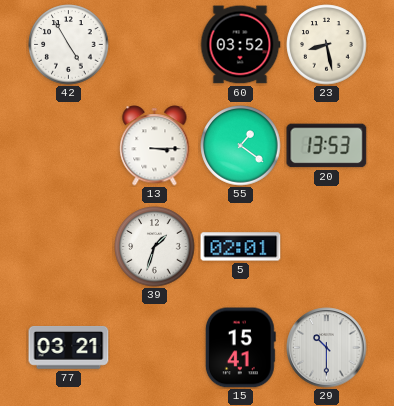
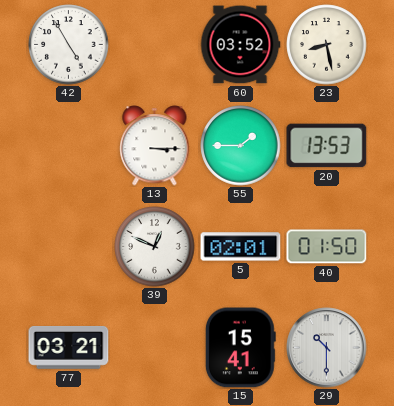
55: 1:21 -> 1:45 (241, 146)
39: 1:33 -> 12:49 (155, 247)
40: none -> 01:50 (327, 247)
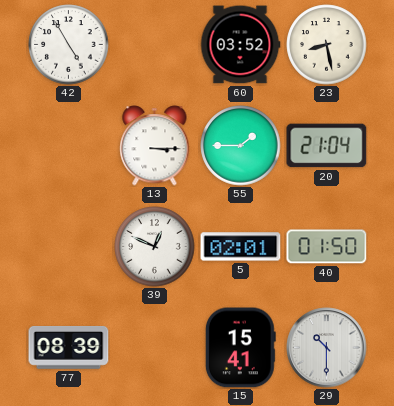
20: 13:53 -> 21:04 (327, 146)
77: 03:21 -> 08:39 (69, 348)
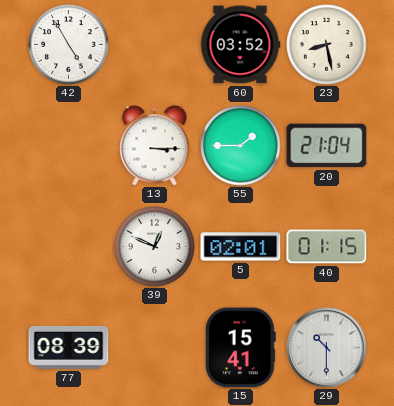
40: 01:50 -> 01:15 (327, 247)
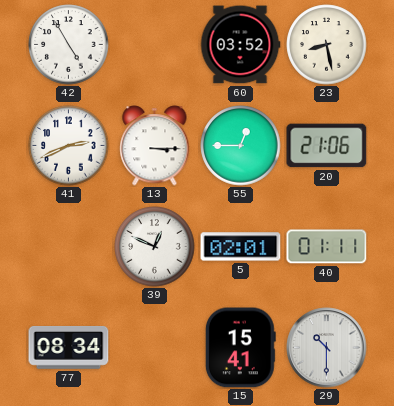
41: none -> 2:41 (69, 146)
55: 1:45 -> 12:45 (241, 146)
20: 21:04 -> 21:06 (327, 146)
40: 01:15 -> 01:11 (327, 247)
77: 08:39 -> 08:34 (69, 348)
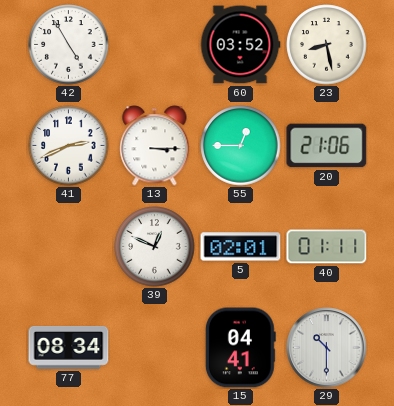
15: 15:41 -> 04:41 (240, 348)
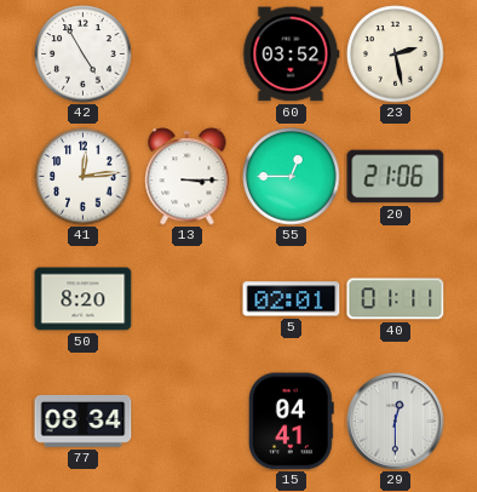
23: 8:28 -> 2:28 (396, 55)
41: 2:41 -> 12:14 (84, 177)
50: none -> 8:20 (84, 299)
39: 12:49 -> none (155, 247)
29: 10:30 -> 12:30 (396, 422)
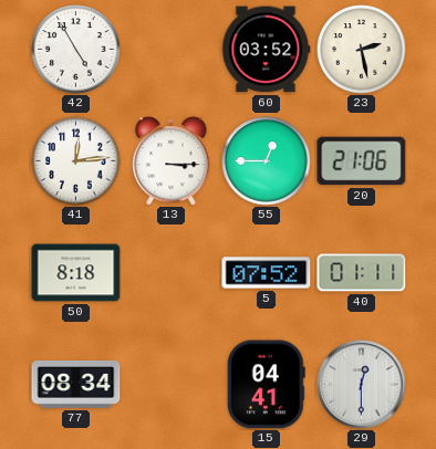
50: 8:20 -> 8:18 (76, 273)
5: 02:01 -> 07:52 (267, 273)
